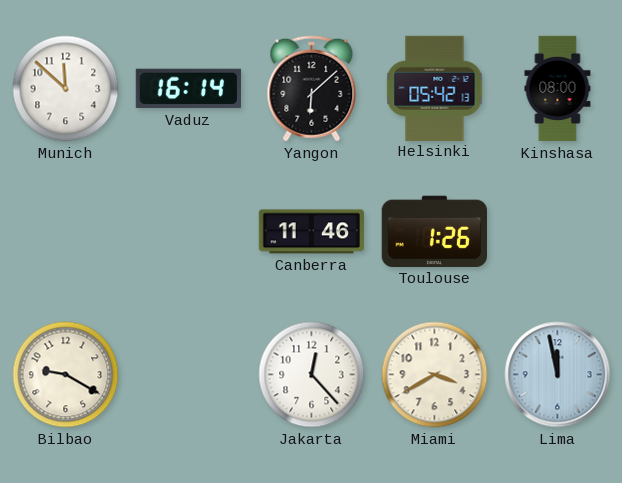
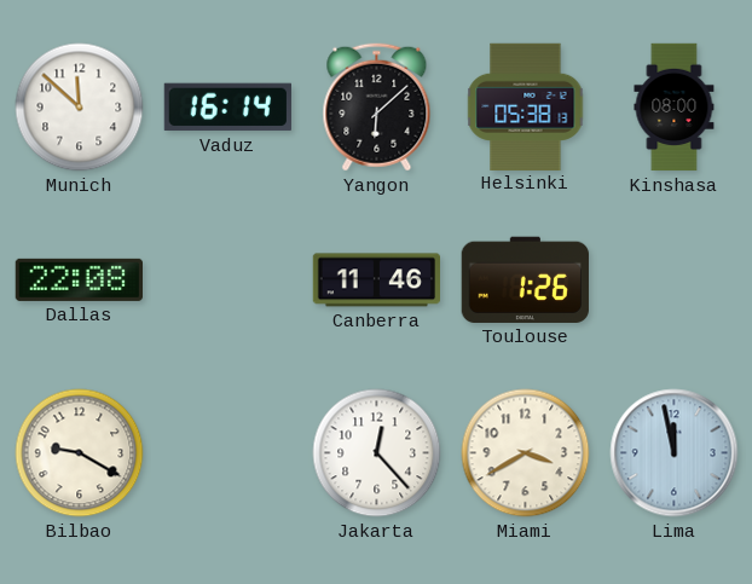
Helsinki: 05:42 -> 05:38 (526, 106)
Dallas: none -> 22:08 (79, 279)
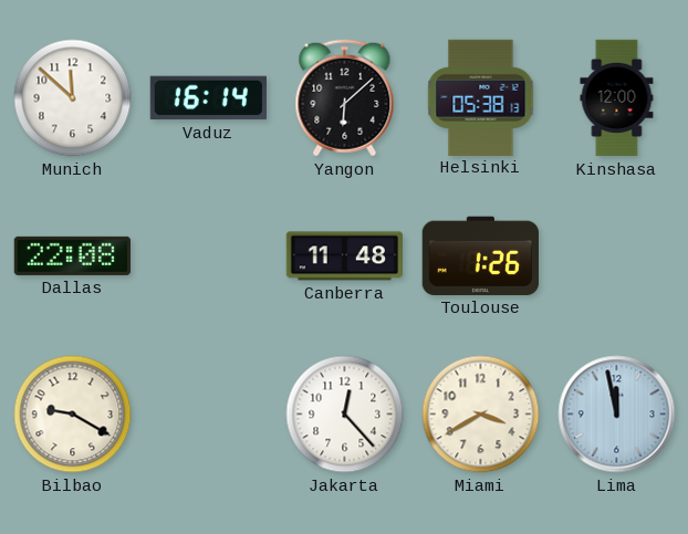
Kinshasa: 08:00 -> 12:00 (617, 98)
Canberra: 11:46 -> 11:48 (344, 256)
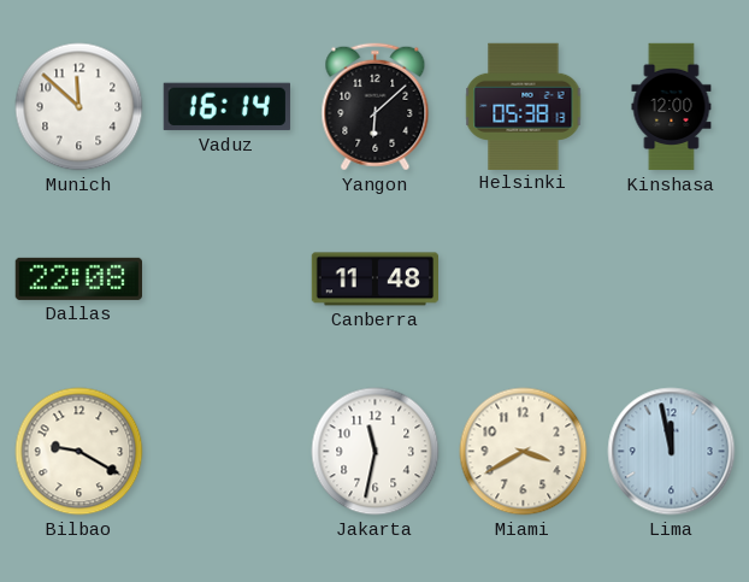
Toulouse: 1:26 -> none (480, 255)
Jakarta: 12:23 -> 11:32 (376, 452)
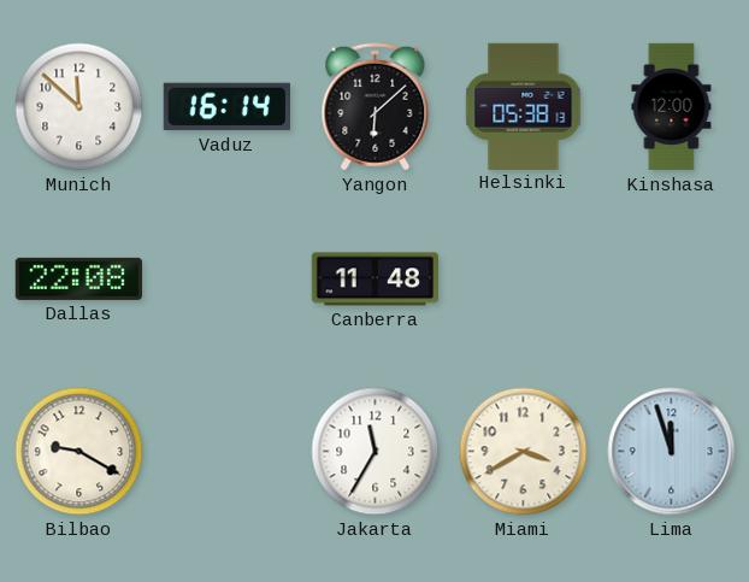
Jakarta: 11:32 -> 11:35 (376, 452)
Lima: 11:58 -> 11:57 (672, 452)
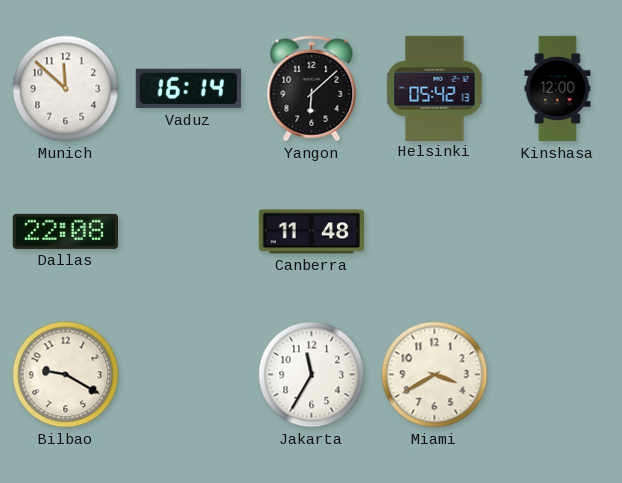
Helsinki: 05:38 -> 05:42 (435, 88)
Lima: 11:57 -> none (672, 452)
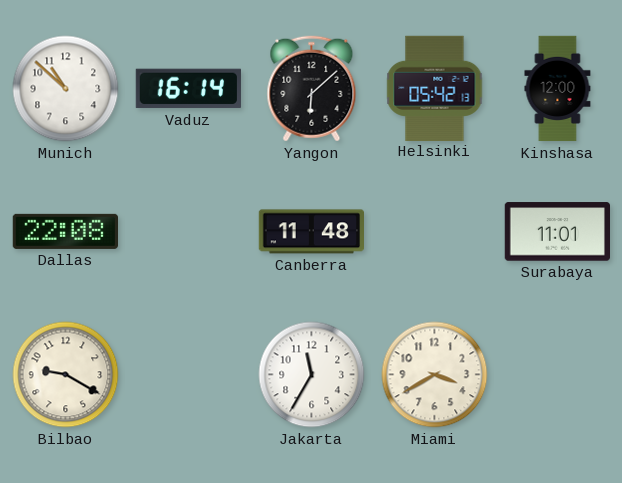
Munich: 11:52 -> 10:52 (66, 89)
Surabaya: none -> 11:01 (557, 232)
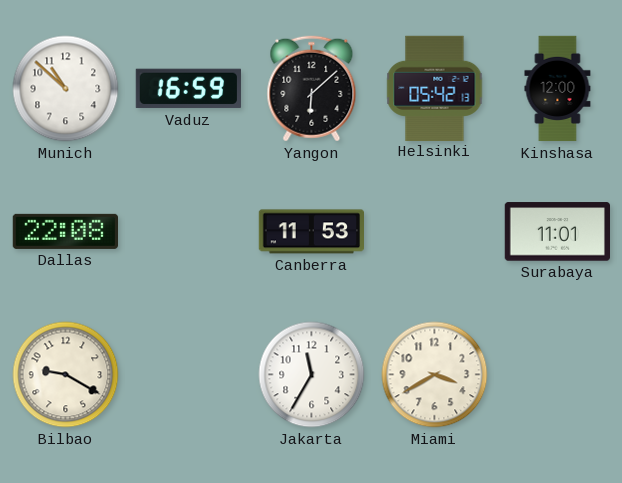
Vaduz: 16:14 -> 16:59 (188, 89)
Canberra: 11:48 -> 11:53 (311, 232)
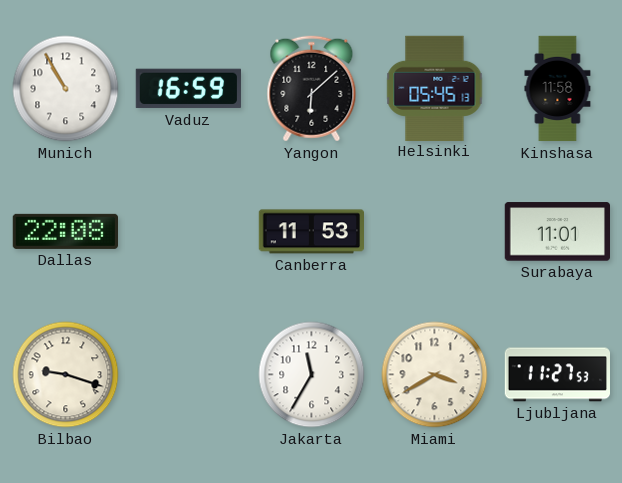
Munich: 10:52 -> 10:55 (66, 89)
Helsinki: 05:42 -> 05:45 (435, 88)
Kinshasa: 12:00 -> 11:58 (558, 89)
Bilbao: 9:20 -> 9:18 (66, 375)
Ljubljana: none -> 11:27 (558, 375)
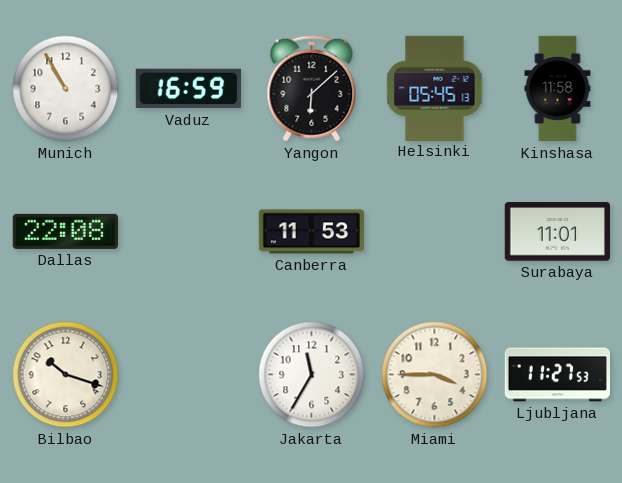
Bilbao: 9:18 -> 10:18 (66, 375)
Miami: 3:40 -> 3:45 (435, 375)
